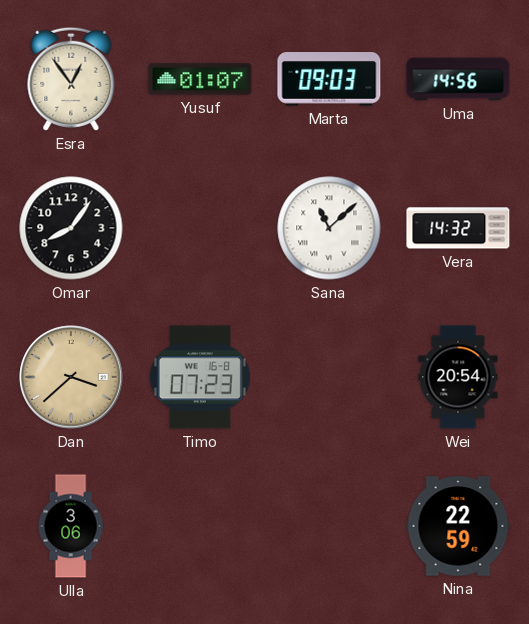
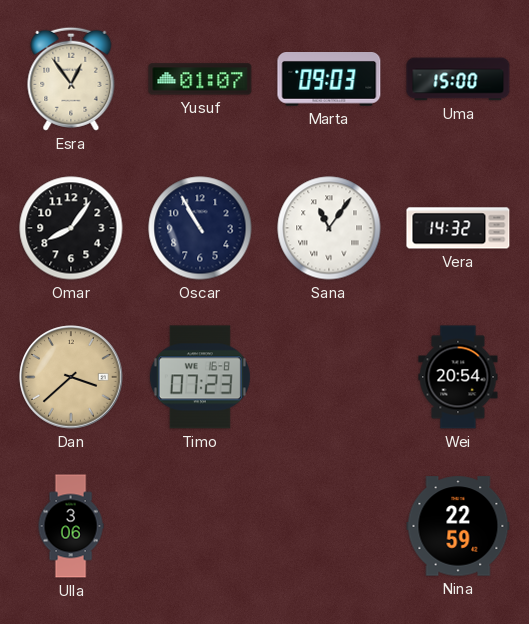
Uma: 14:56 -> 15:00 (458, 79)
Oscar: none -> 10:55 (200, 228)
Sana: 11:08 -> 11:06 (329, 228)
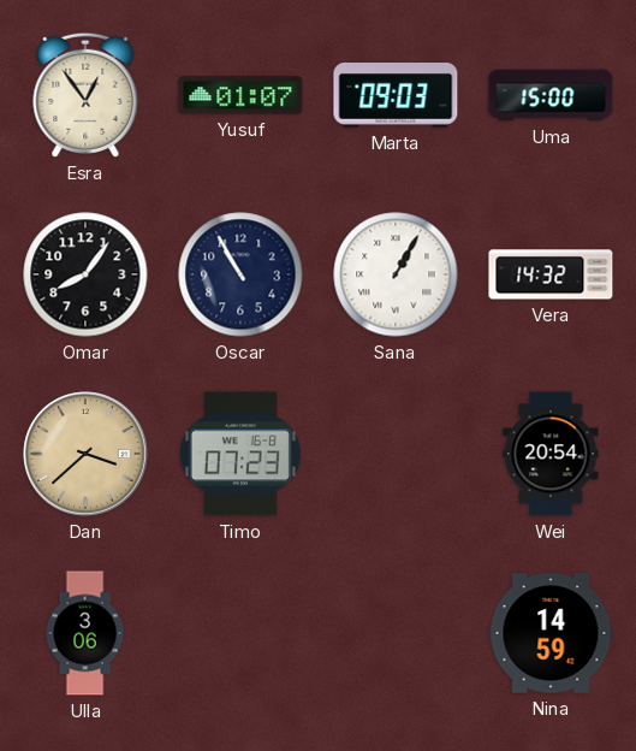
Sana: 11:06 -> 1:05 (396, 274)
Nina: 22:59 -> 14:59 (551, 633)
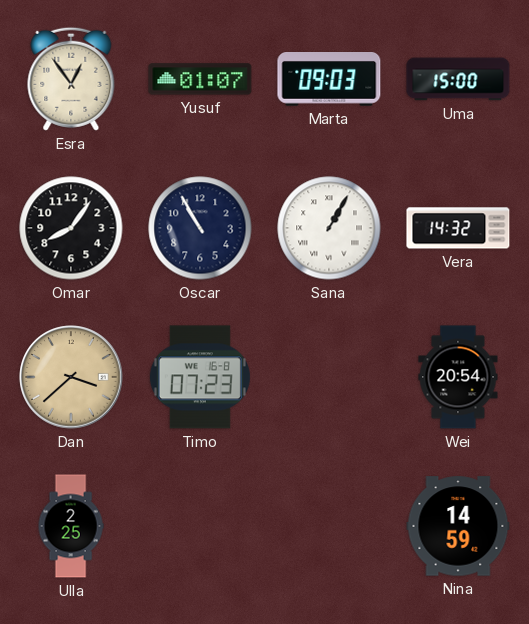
Ulla: 3:06 -> 2:25 (71, 526)
